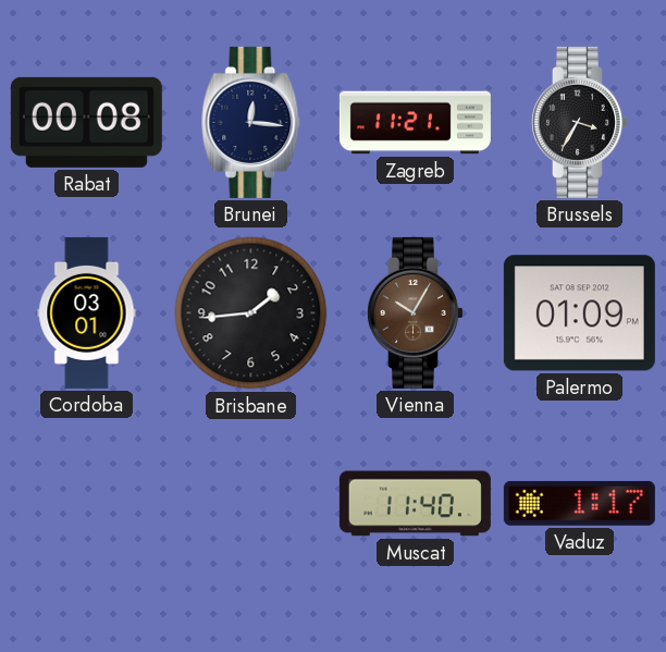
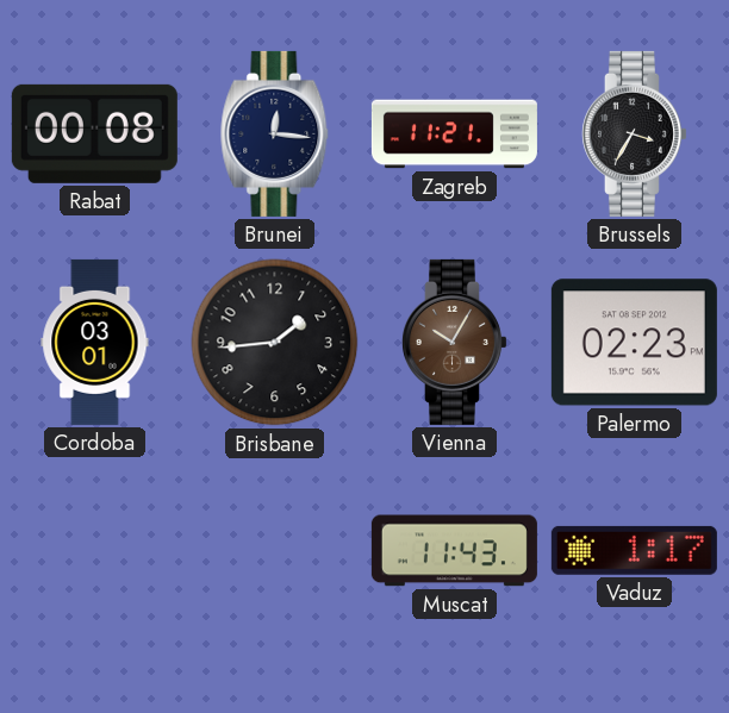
Palermo: 01:09 -> 02:23 (634, 343)
Muscat: 11:40 -> 11:43 (454, 551)
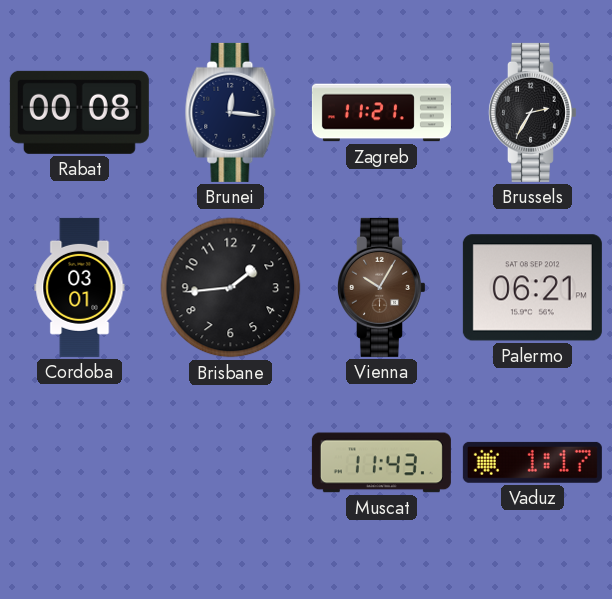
Brussels: 3:35 -> 2:35 (532, 112)
Palermo: 02:23 -> 06:21 (532, 288)
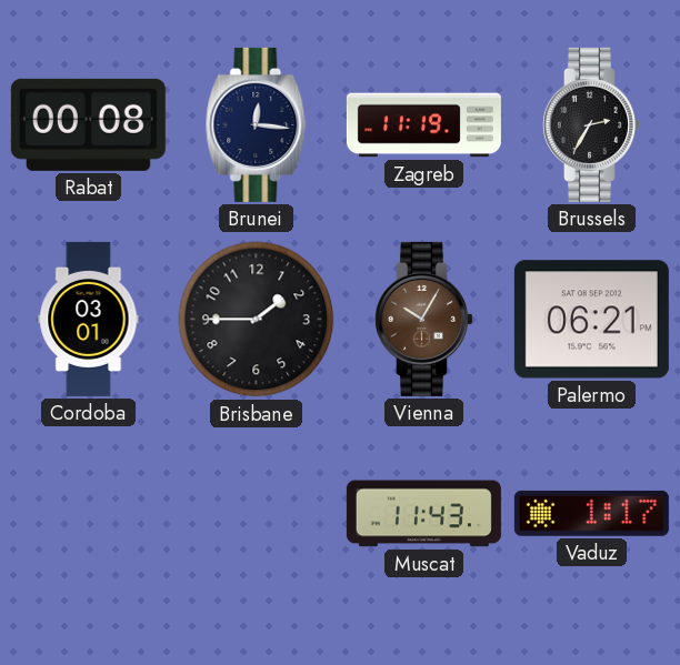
Zagreb: 11:21 -> 11:19 (423, 125)
Brisbane: 1:44 -> 1:45 (257, 320)
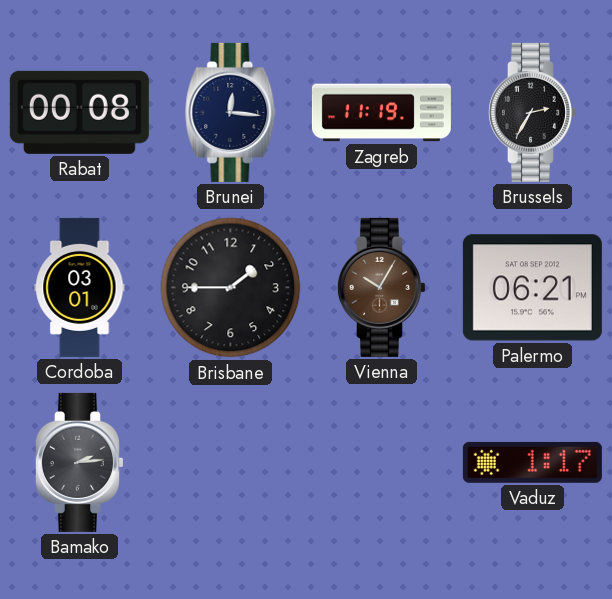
Bamako: none -> 2:14 (79, 462)
Muscat: 11:43 -> none (423, 514)
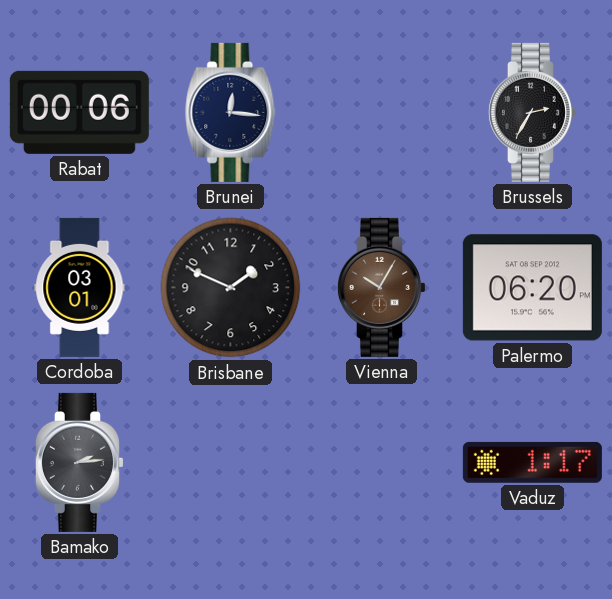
Rabat: 00:08 -> 00:06 (79, 112)
Zagreb: 11:19 -> none (381, 113)
Brisbane: 1:45 -> 1:49 (231, 288)
Palermo: 06:21 -> 06:20 (532, 288)
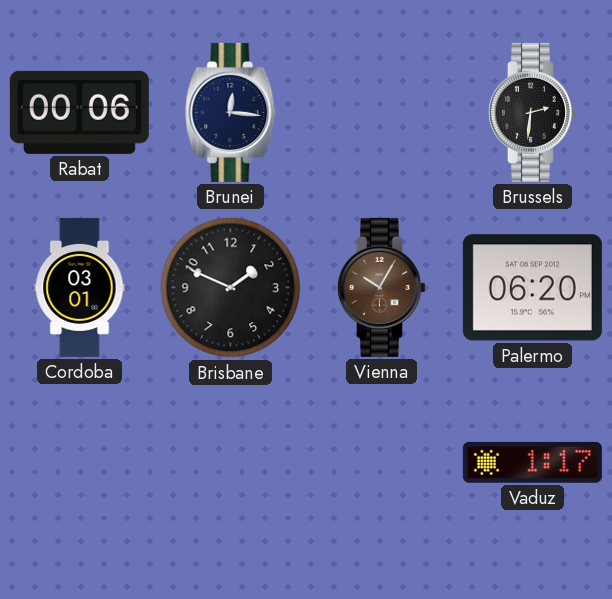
Brussels: 2:35 -> 2:31 (532, 112)
Bamako: 2:14 -> none (79, 462)
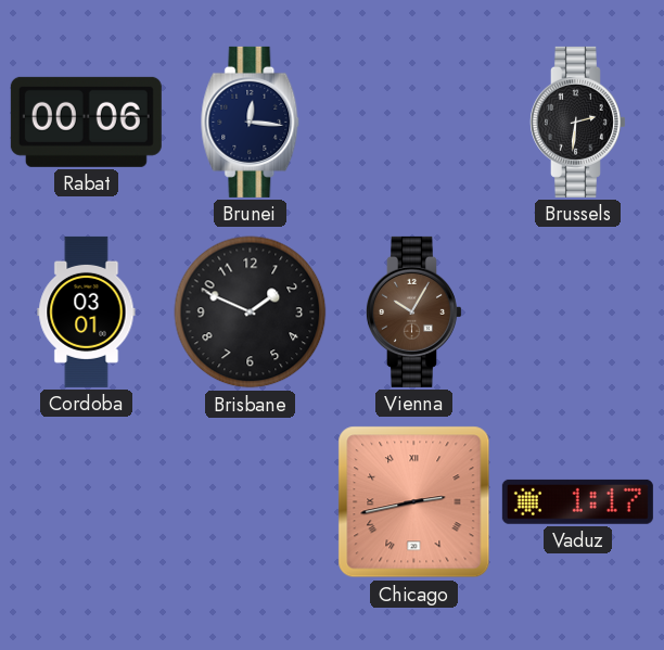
Palermo: 06:20 -> none (532, 288)
Chicago: none -> 2:43 (414, 502)
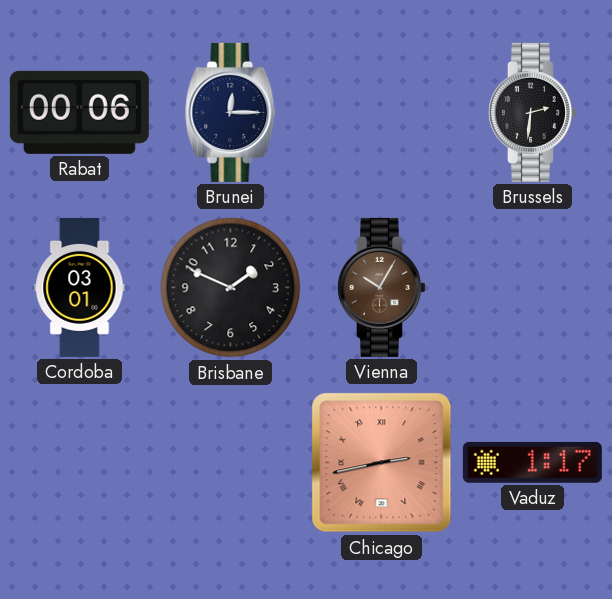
Brunei: 12:16 -> 12:15 (231, 112)
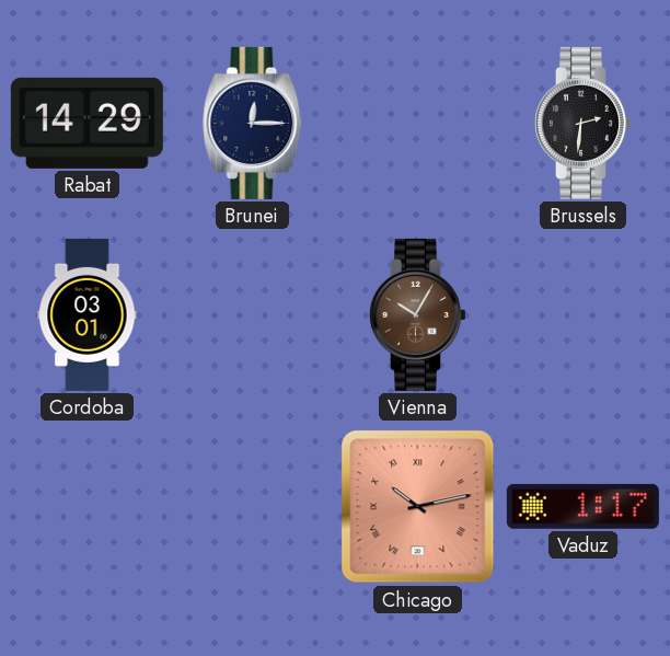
Rabat: 00:06 -> 14:29 (86, 123)
Brisbane: 1:49 -> none (231, 288)
Chicago: 2:43 -> 10:13 (418, 507)
